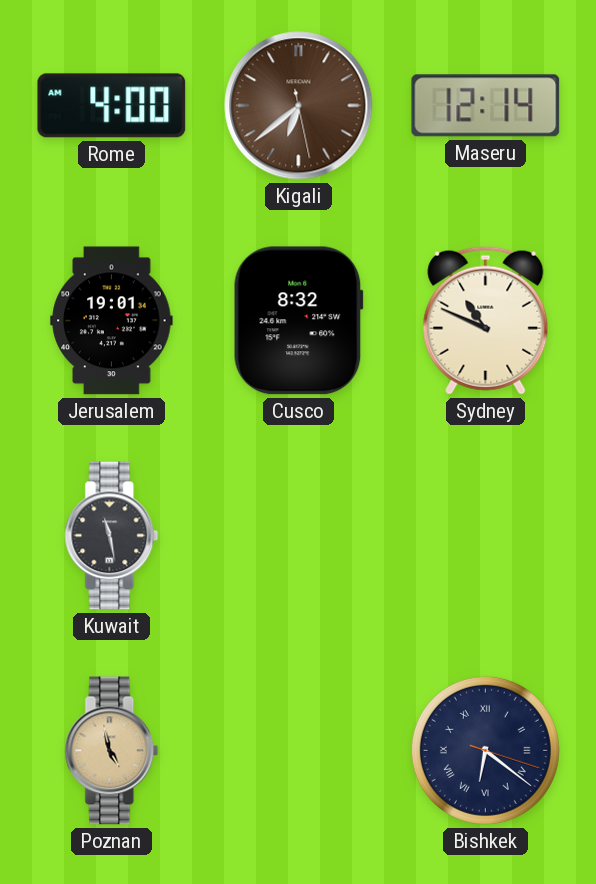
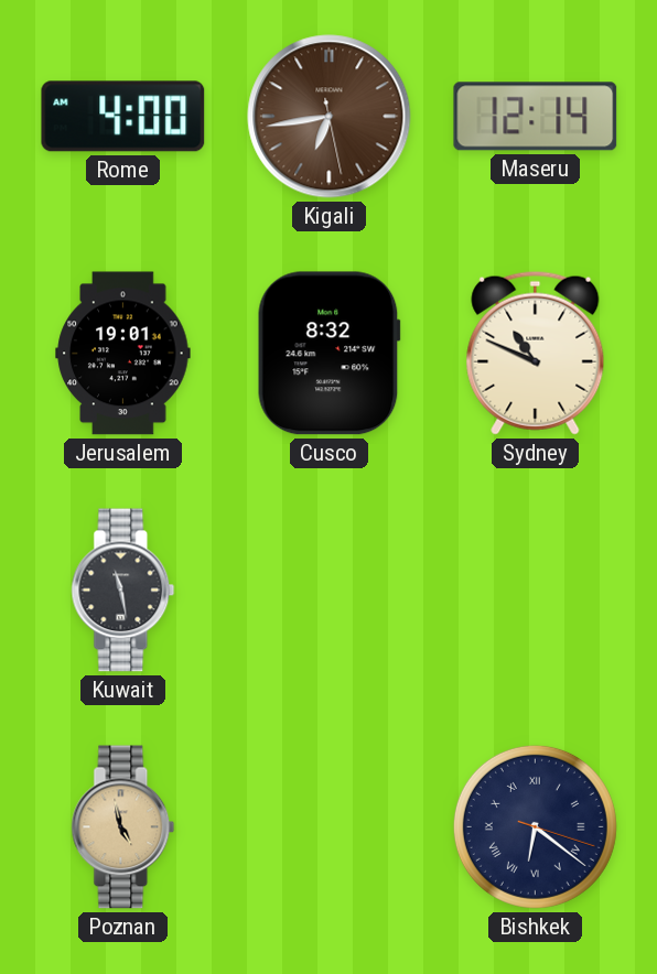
Kigali: 6:38 -> 6:43 (330, 117)
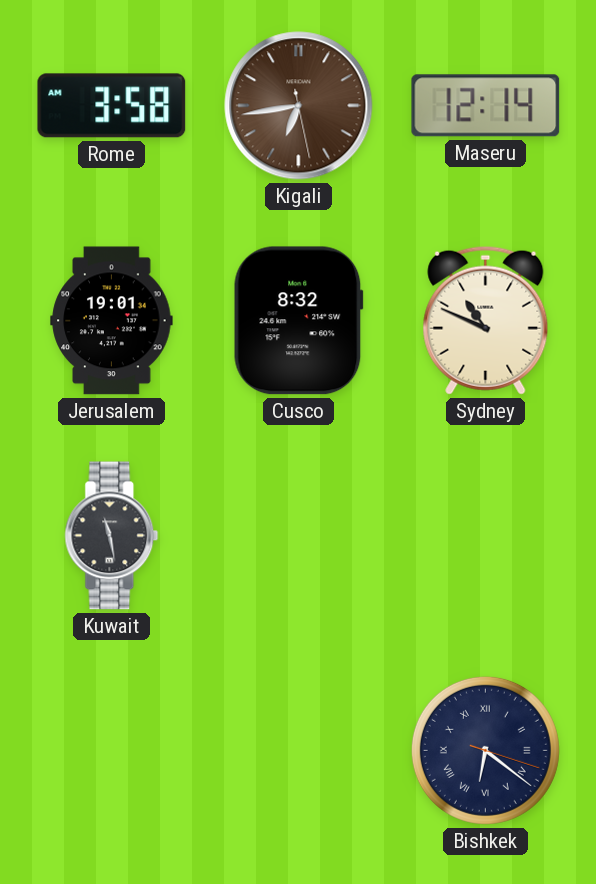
Rome: 4:00 -> 3:58 (112, 106)
Poznan: 4:58 -> none (123, 827)
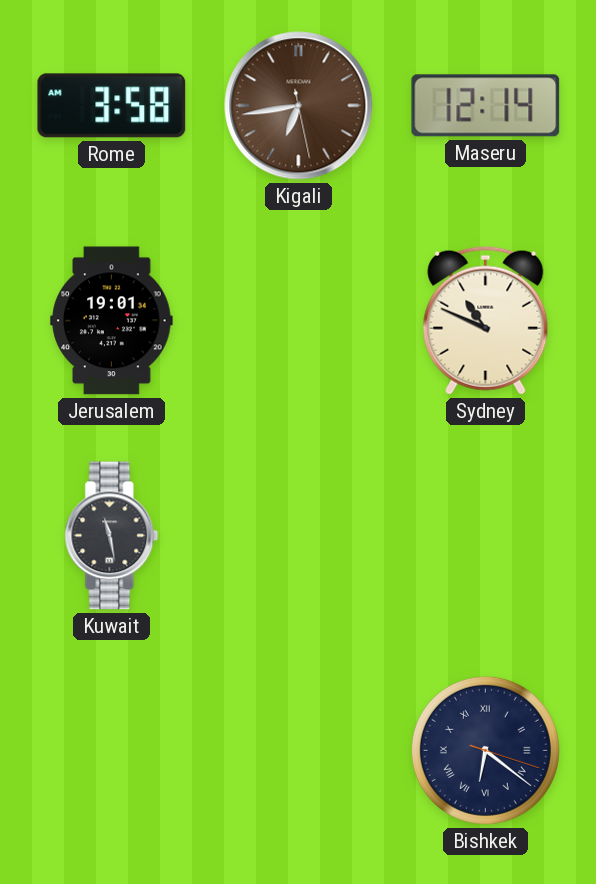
Cusco: 8:32 -> none (298, 321)
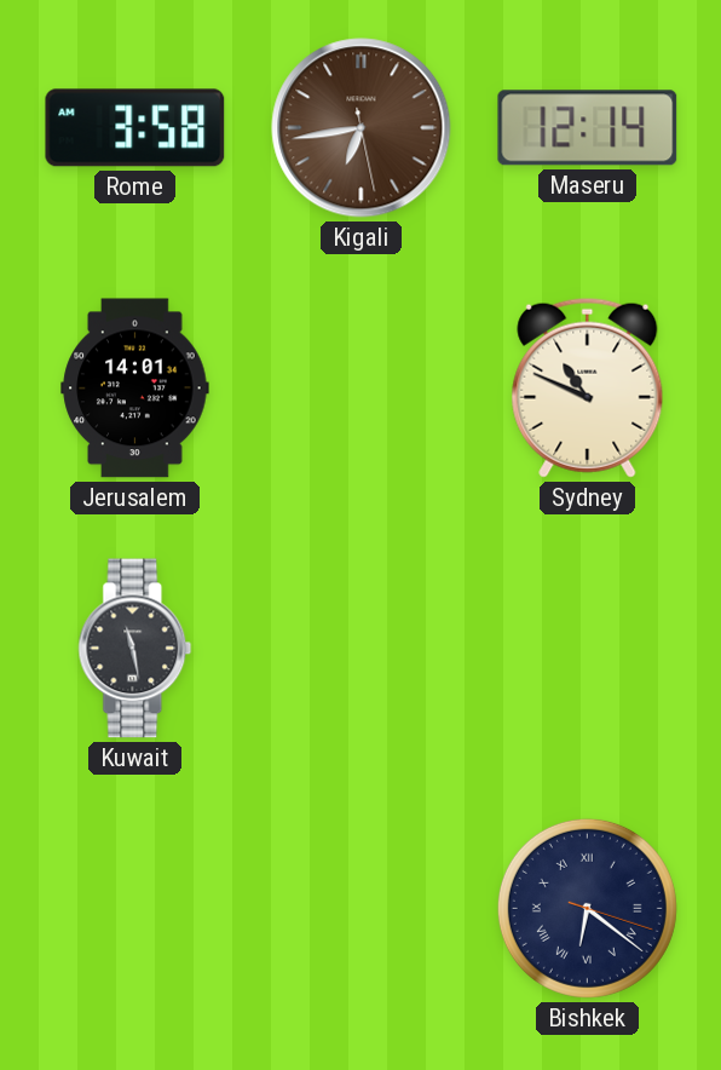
Jerusalem: 19:01 -> 14:01 (135, 389)
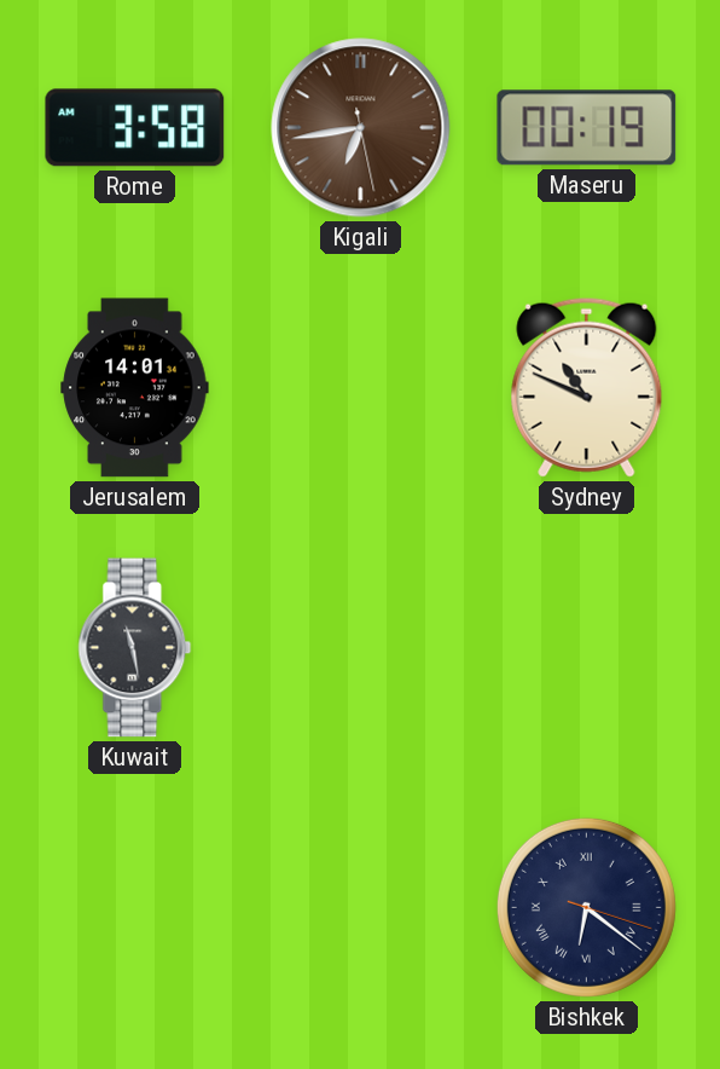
Maseru: 12:14 -> 00:19 (587, 128)
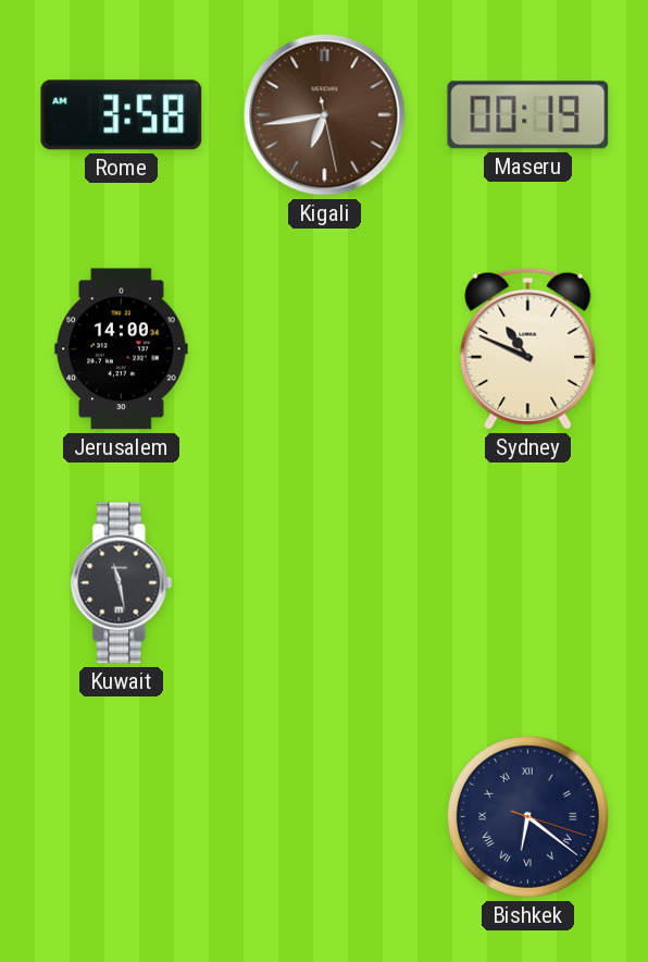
Jerusalem: 14:01 -> 14:00 (122, 349)
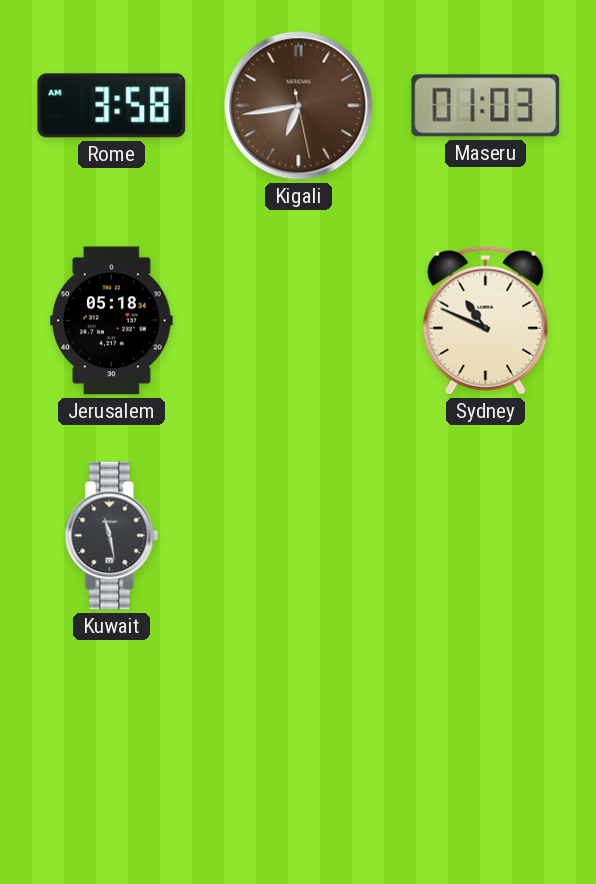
Maseru: 00:19 -> 01:03 (486, 106)
Jerusalem: 14:00 -> 05:18 (112, 321)
Bishkek: 6:21 -> none (527, 816)
